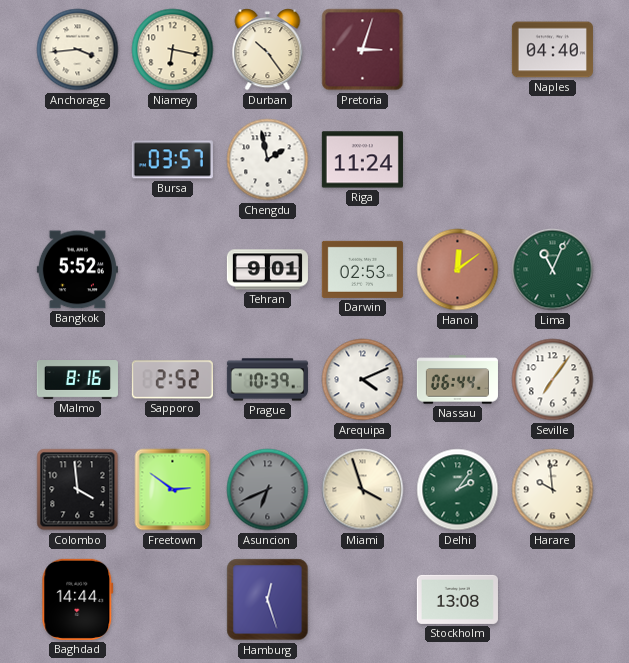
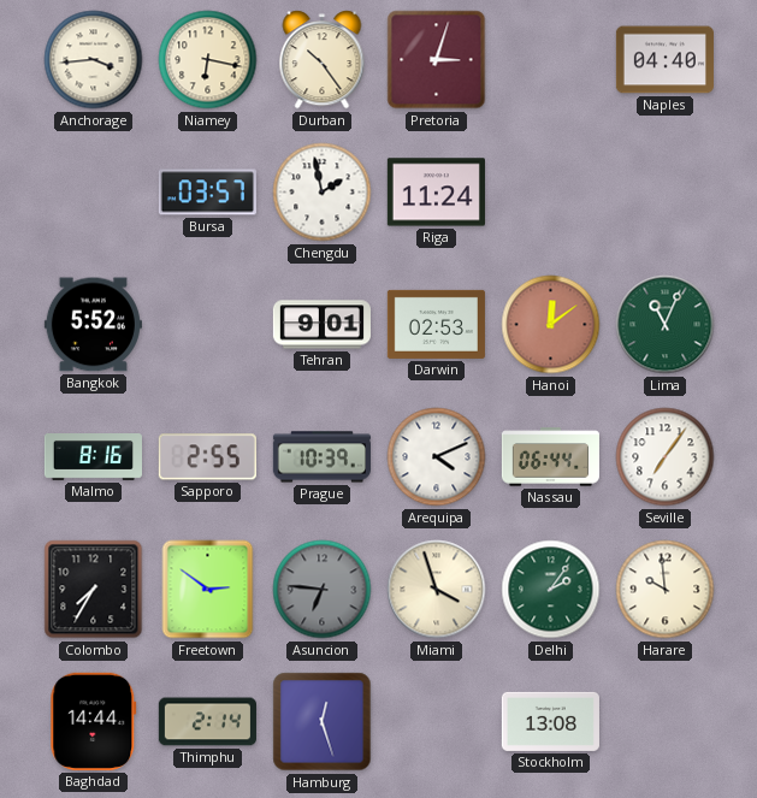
Sapporo: 2:52 -> 2:55 (207, 457)
Colombo: 3:59 -> 7:35 (94, 590)
Asuncion: 6:41 -> 6:46 (323, 590)
Thimphu: none -> 2:14 (207, 722)
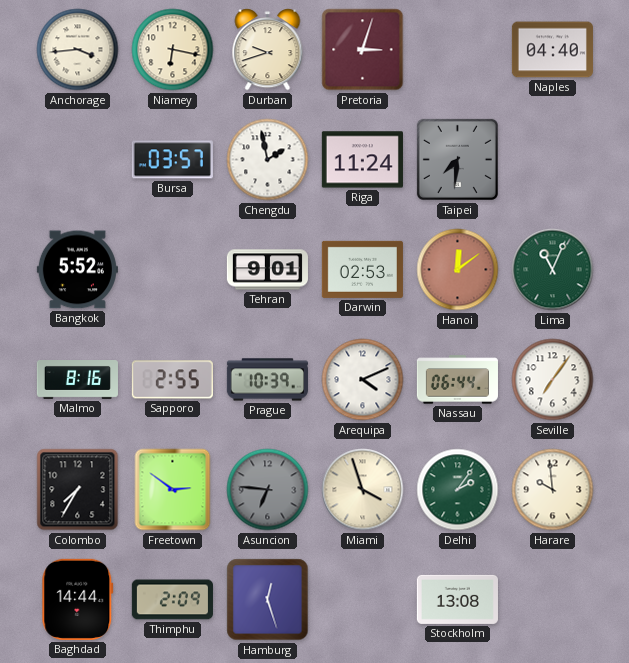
Durban: 10:24 -> 9:42 (268, 50)
Taipei: none -> 7:31 (457, 159)
Thimphu: 2:14 -> 2:09 (172, 600)
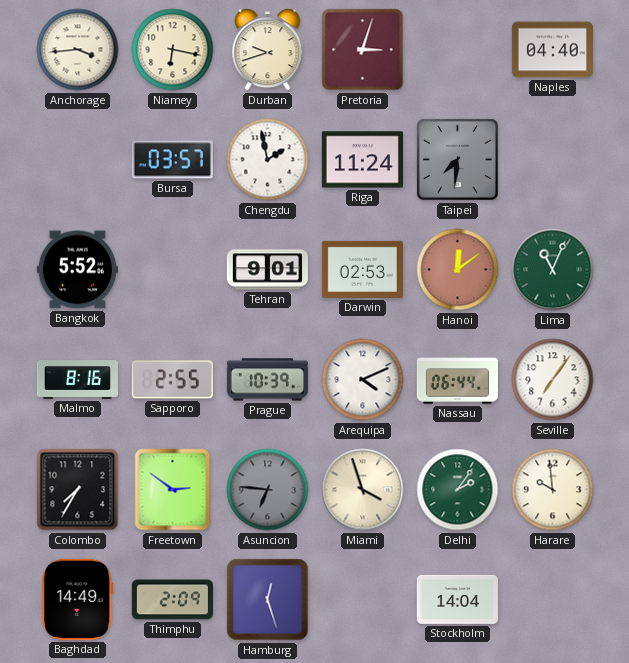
Baghdad: 14:44 -> 14:49 (78, 599)
Stockholm: 13:08 -> 14:04 (457, 599)
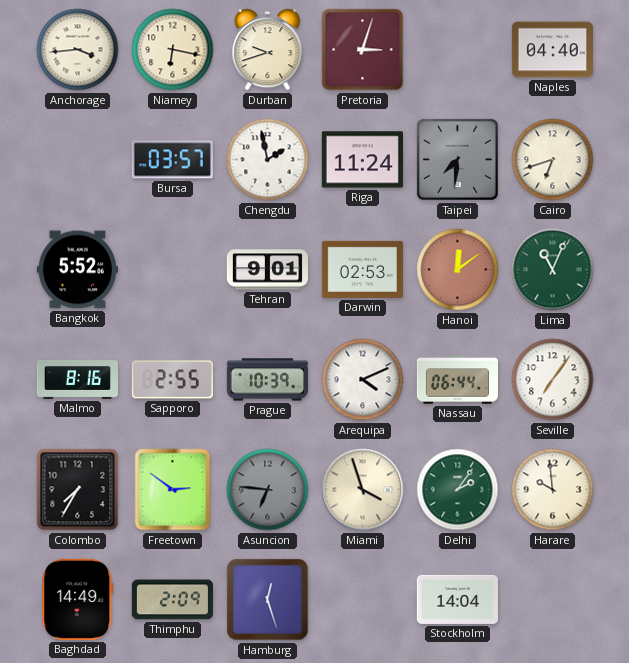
Cairo: none -> 6:42 (553, 160)
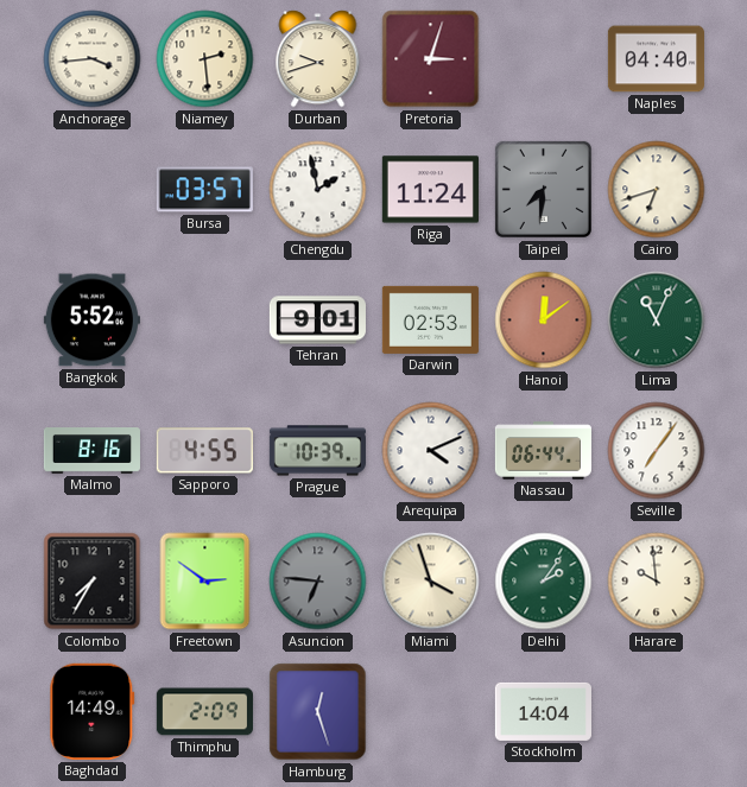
Niamey: 6:17 -> 2:29 (205, 59)
Sapporo: 2:55 -> 4:55 (204, 451)
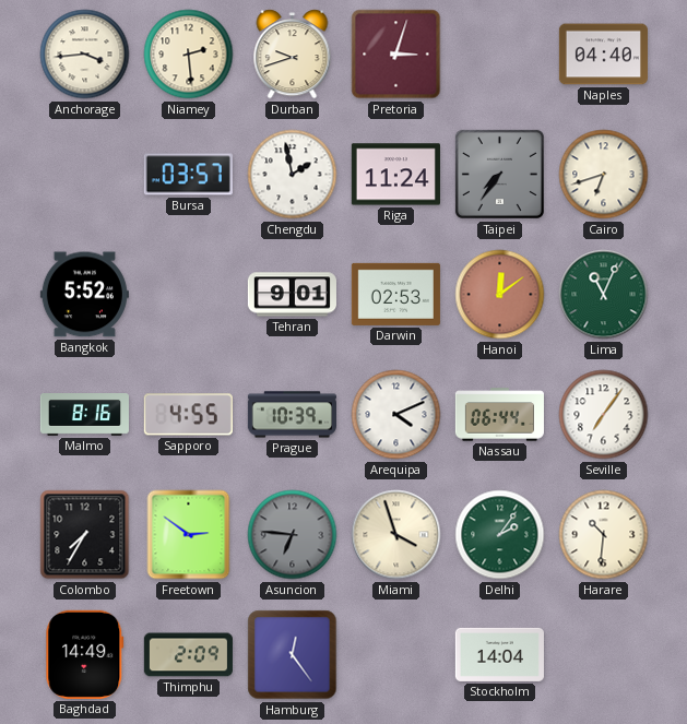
Taipei: 7:31 -> 7:36 (499, 174)
Harare: 9:59 -> 10:31 (604, 535)
Hamburg: 12:27 -> 12:24 (293, 655)
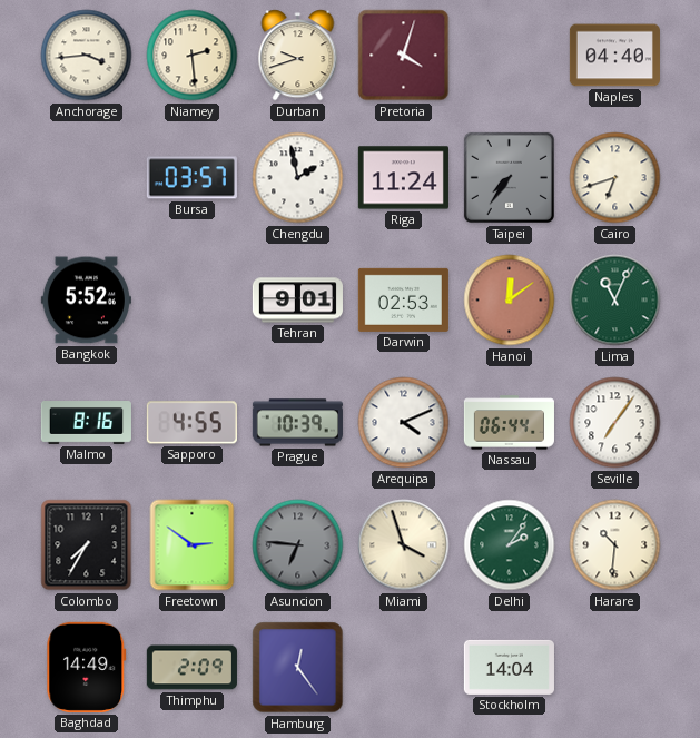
Pretoria: 3:03 -> 4:03 (404, 56)
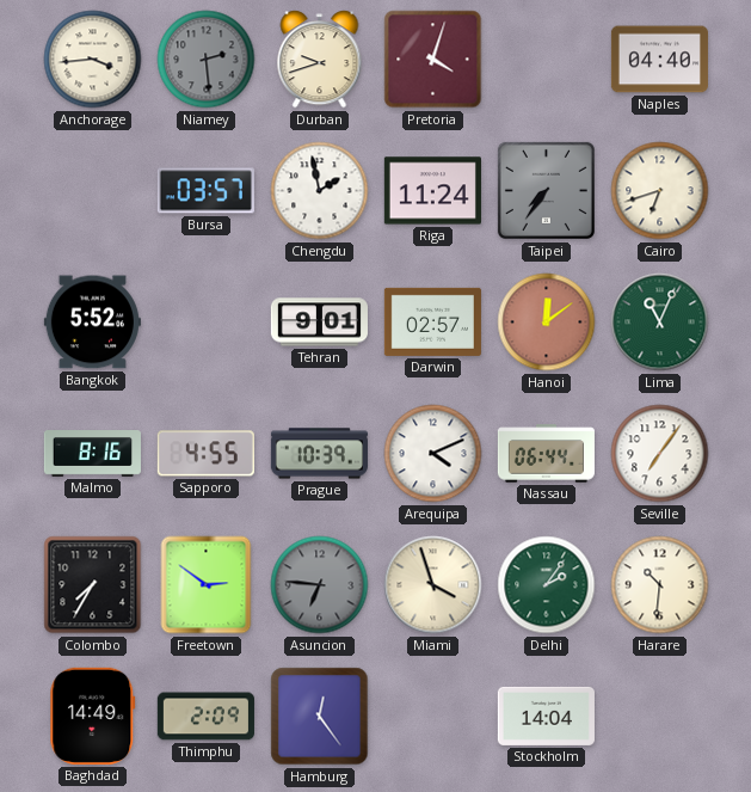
Niamey dial: cream -> grey (207, 60)
Darwin: 02:53 -> 02:57 (432, 321)
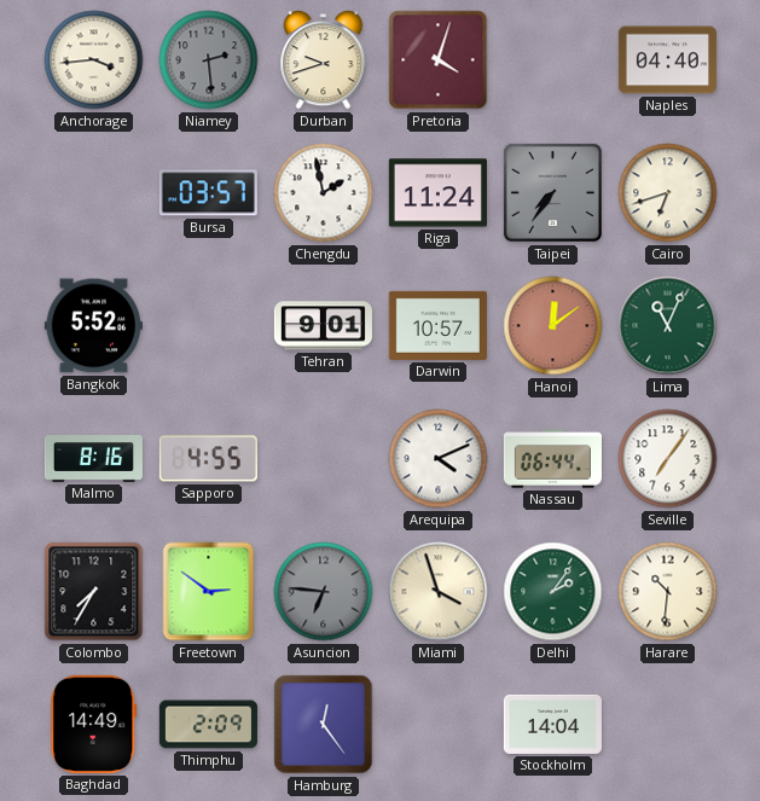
Darwin: 02:57 -> 10:57 (437, 325)
Prague: 10:39 -> none (319, 454)
